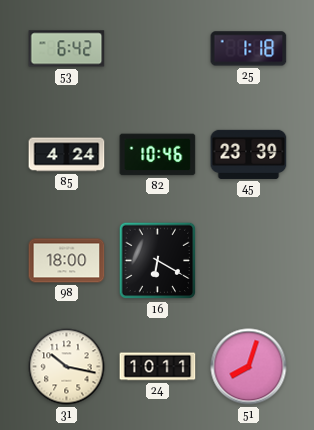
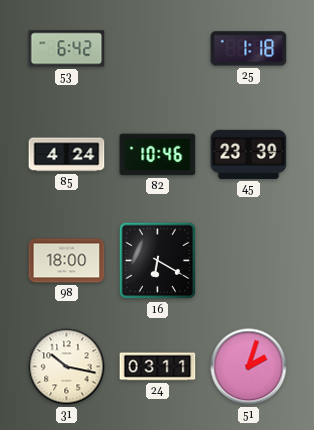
24: 10:11 -> 03:11 (158, 367)
51: 8:03 -> 2:03 (249, 367)
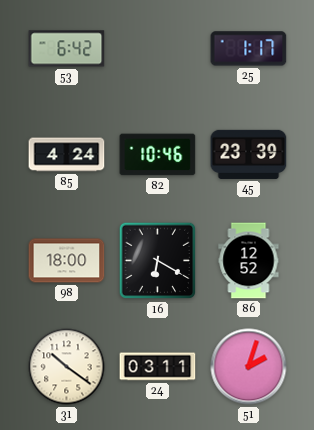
25: 1:18 -> 1:17 (249, 49)
86: none -> 12:52 (249, 261)
31: 10:17 -> 10:21 (67, 367)
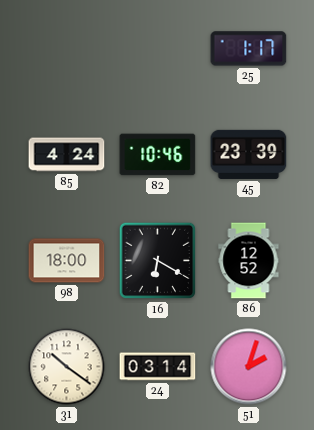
53: 6:42 -> none (67, 49)
24: 03:11 -> 03:14 (158, 367)
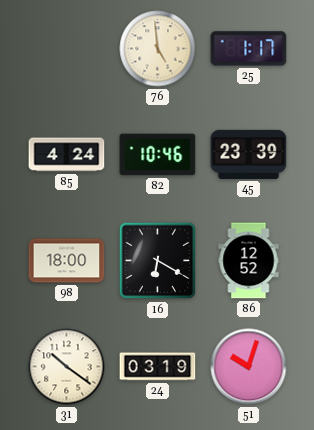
76: none -> 4:59 (158, 49)
24: 03:14 -> 03:19 (158, 367)
51: 2:03 -> 10:03 (249, 367)
